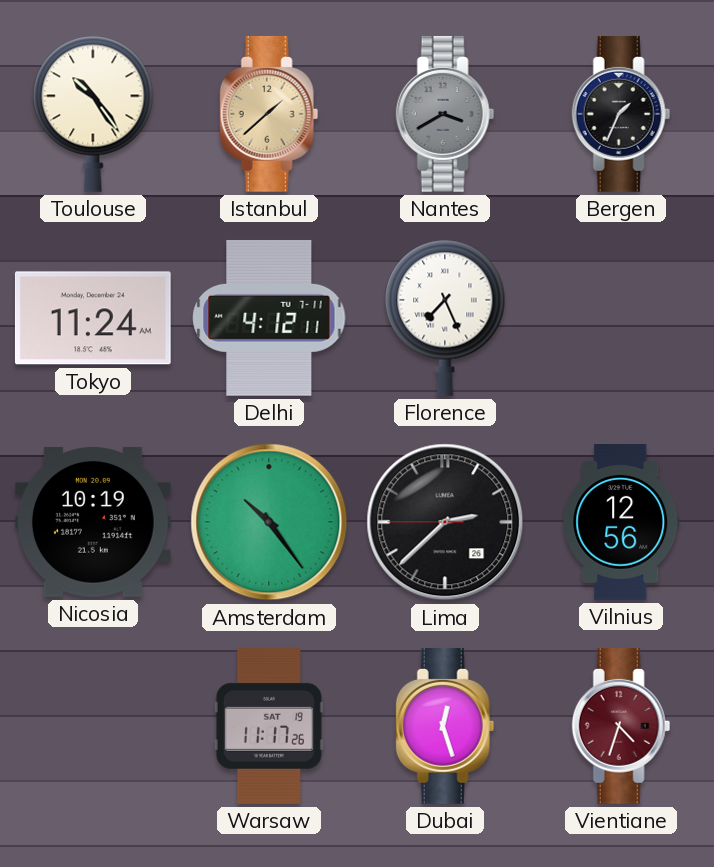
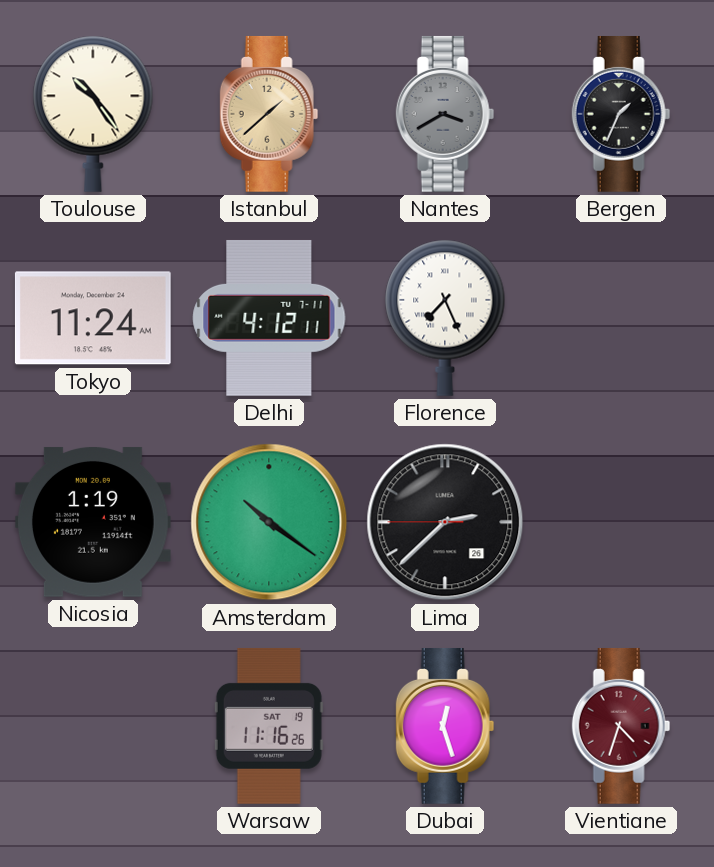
Nicosia: 10:19 -> 1:19 (93, 522)
Amsterdam: 10:24 -> 10:21 (269, 522)
Vilnius: 12:56 -> none (621, 523)
Warsaw: 11:17 -> 11:16 (269, 726)
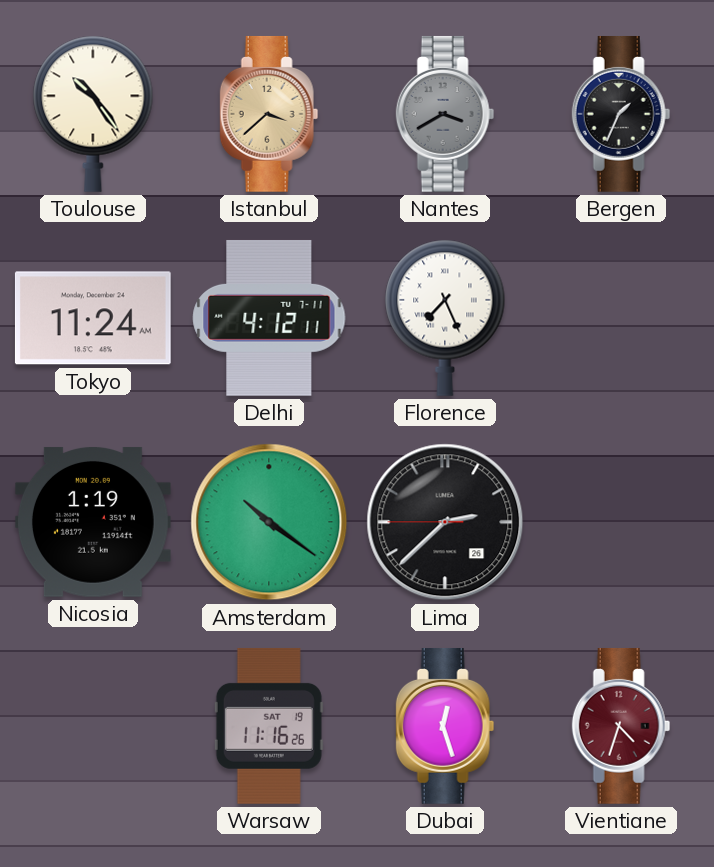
Istanbul: 1:38 -> 3:38 (269, 114)
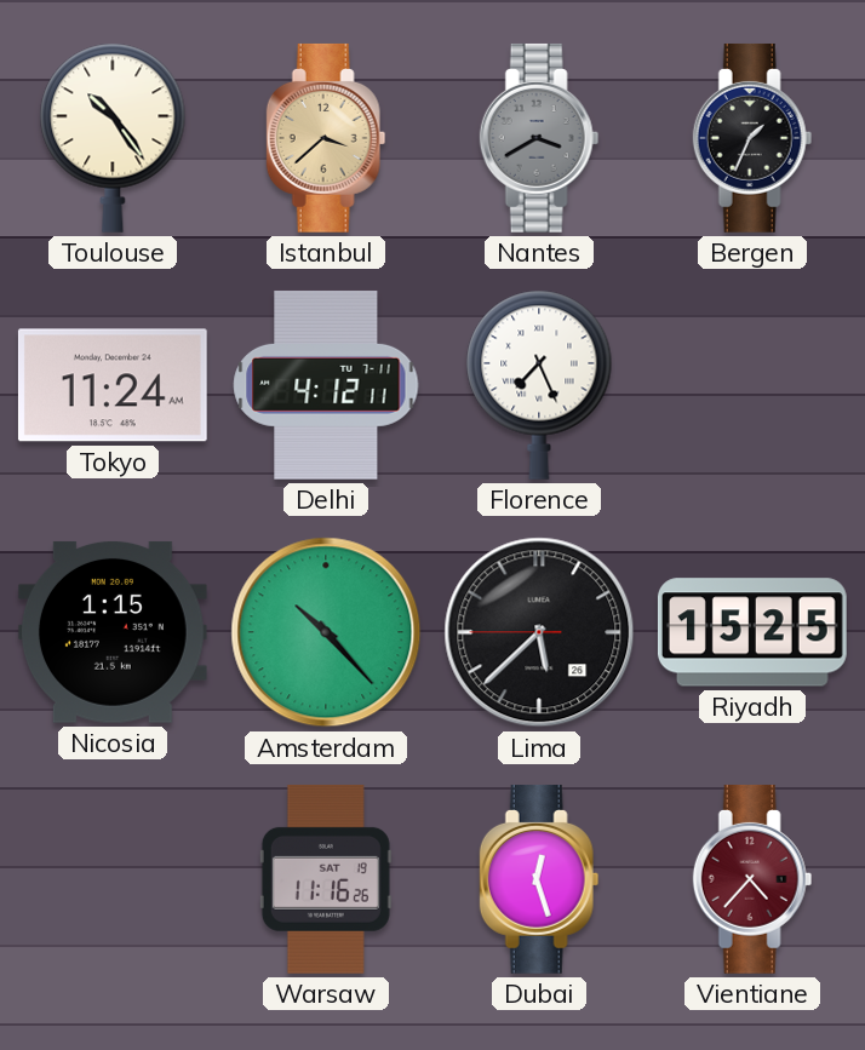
Nicosia: 1:19 -> 1:15 (113, 632)
Amsterdam: 10:21 -> 10:23 (326, 632)
Lima: 2:37 -> 5:37 (539, 632)
Riyadh: none -> 15:25 (752, 632)
Vientiane: 4:33 -> 4:37 (752, 879)
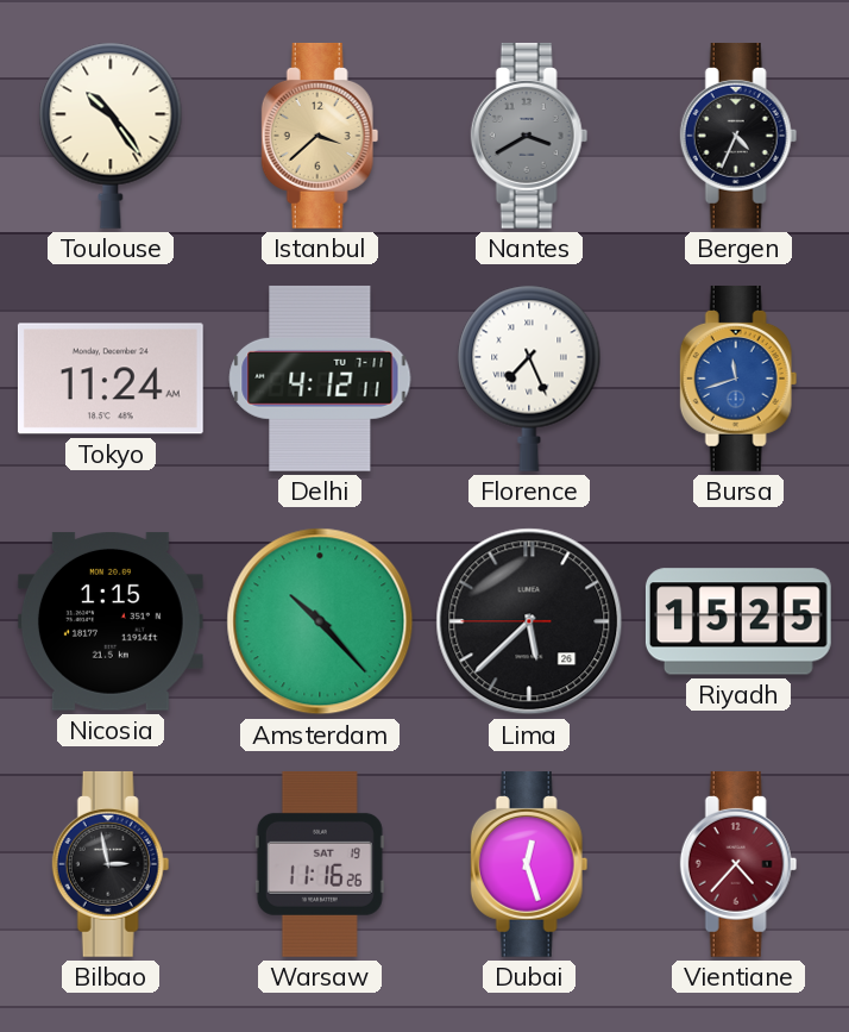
Bergen: 1:34 -> 4:34 (738, 136)
Bursa: none -> 11:42 (738, 379)
Bilbao: none -> 2:58 (111, 864)
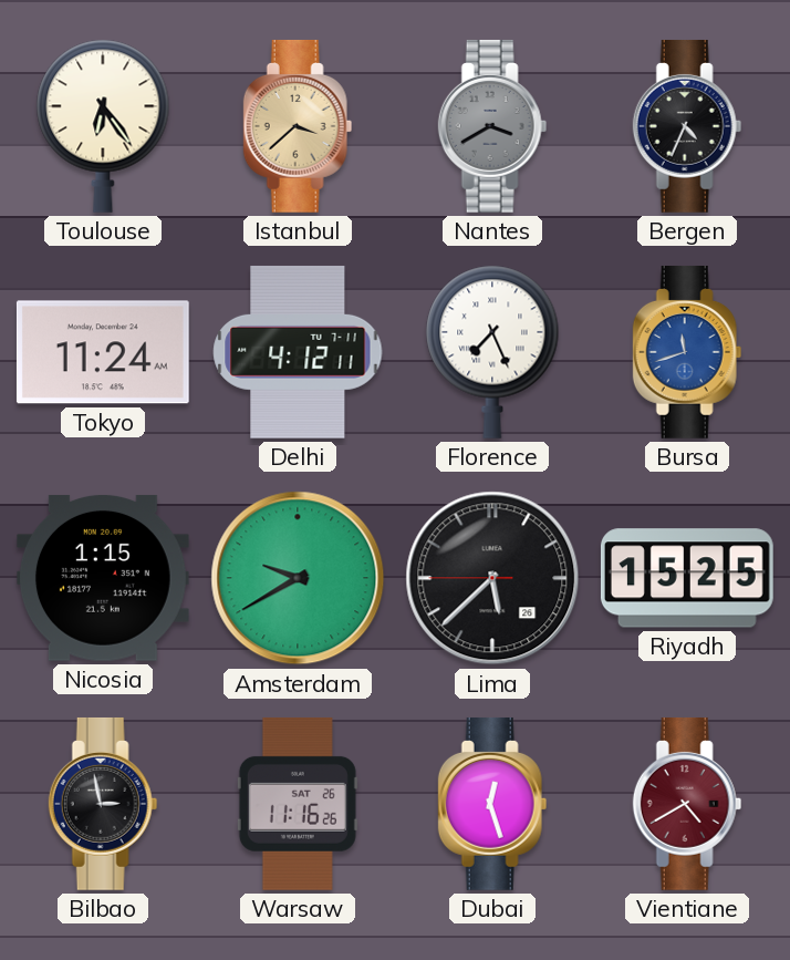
Toulouse: 10:24 -> 6:24 (103, 126)
Amsterdam: 10:23 -> 9:40 (298, 578)
Warsaw date: SAT 19 -> SAT 26 (298, 804)
Vientiane: 4:37 -> 4:40 (687, 804)
